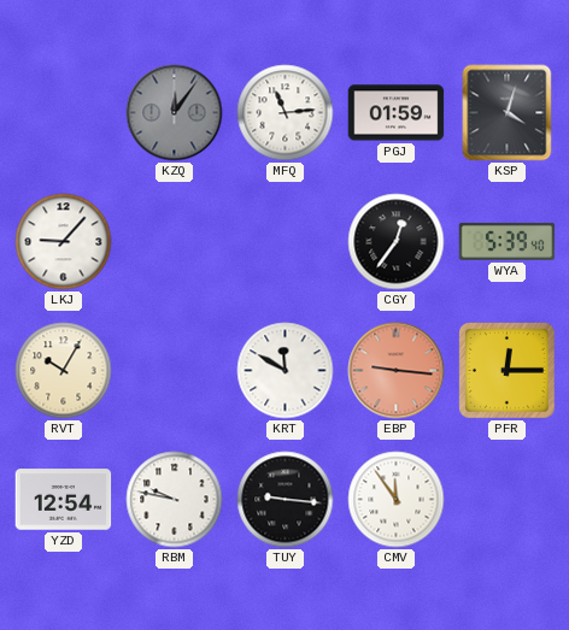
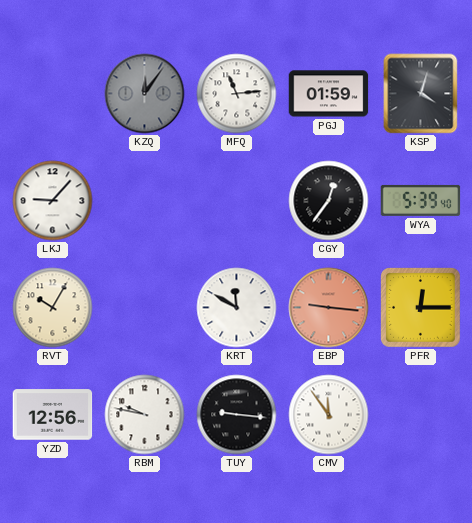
YZD: 12:54 -> 12:56 (53, 415)
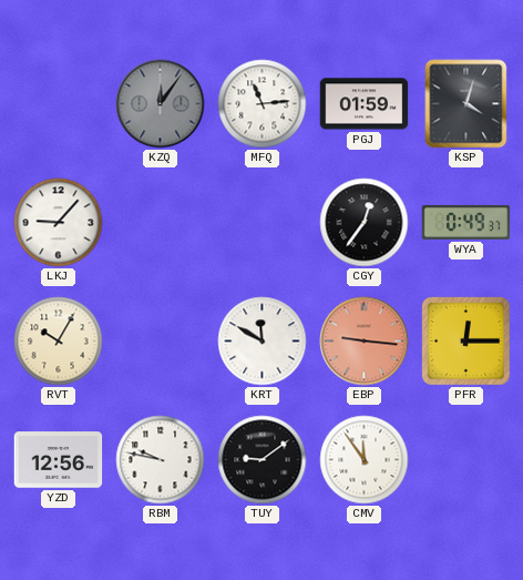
WYA: 5:39 -> 0:49 (466, 222)
TUY: 9:16 -> 9:09 (263, 460)
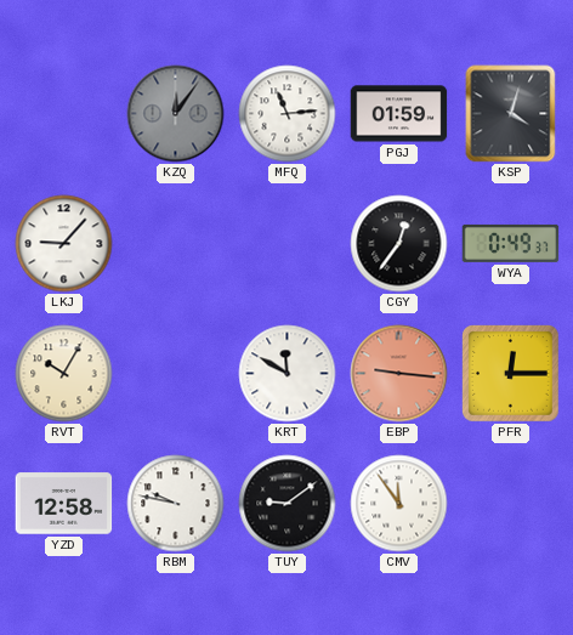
YZD: 12:56 -> 12:58 (64, 504)
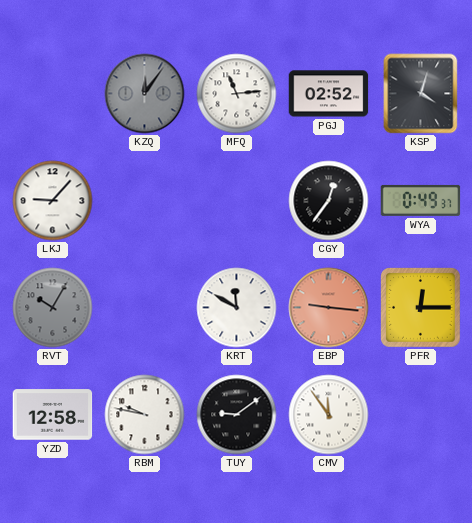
PGJ: 01:59 -> 02:52 (329, 94)
RVT dial: cream -> grey (53, 308)
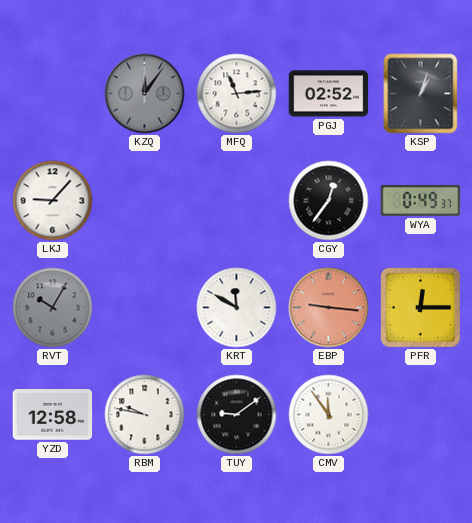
KSP: 4:03 -> 1:03 (421, 94)
